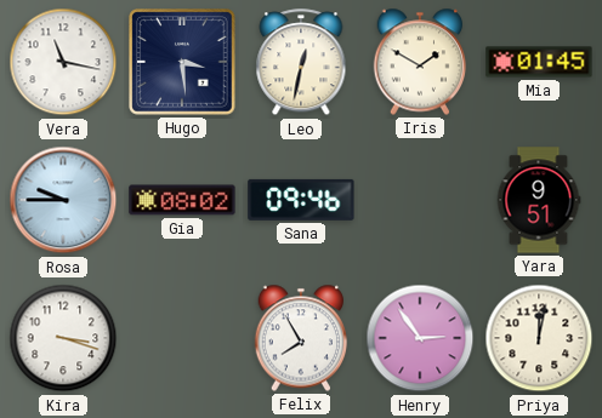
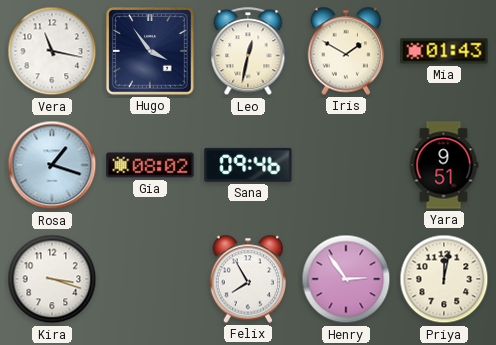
Hugo: 3:29 -> 3:54 (150, 51)
Mia: 01:45 -> 01:43 (444, 51)
Rosa: 9:45 -> 1:18 (52, 165)
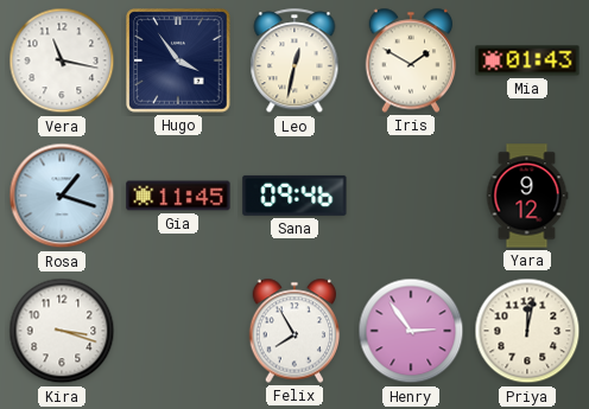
Gia: 08:02 -> 11:45 (178, 196)
Yara: 9:51 -> 9:12 (527, 196)
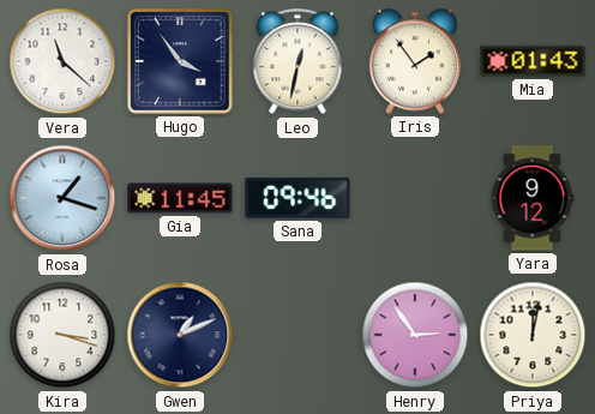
Vera: 11:17 -> 11:22 (62, 61)
Iris: 1:50 -> 1:54 (415, 61)
Gwen: none -> 1:11 (180, 335)
Felix: 7:55 -> none (294, 331)
